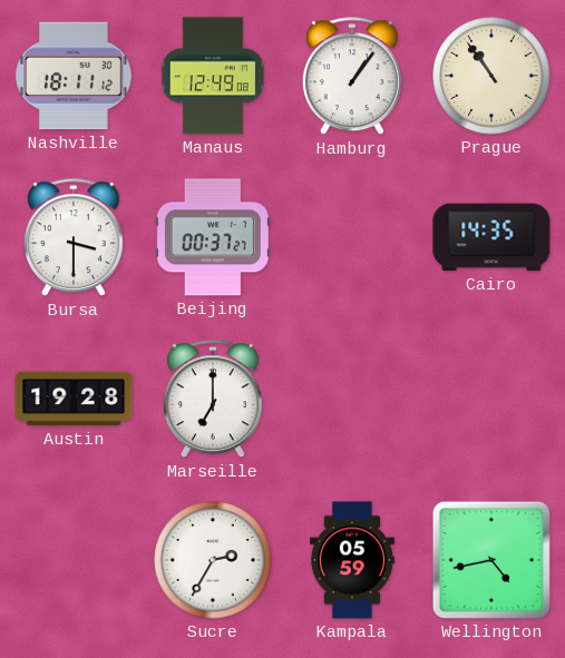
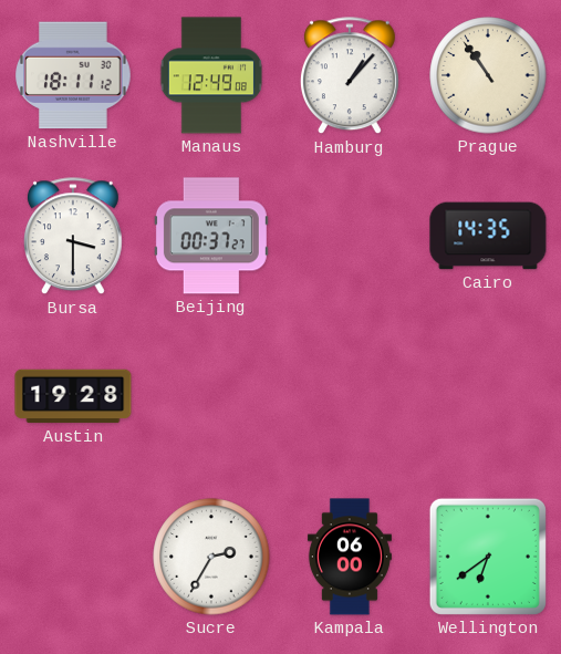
Hamburg: 1:06 -> 1:07 (350, 76)
Marseille: 7:00 -> none (213, 400)
Kampala: 05:59 -> 06:00 (350, 557)
Wellington: 4:43 -> 6:39 (488, 557)
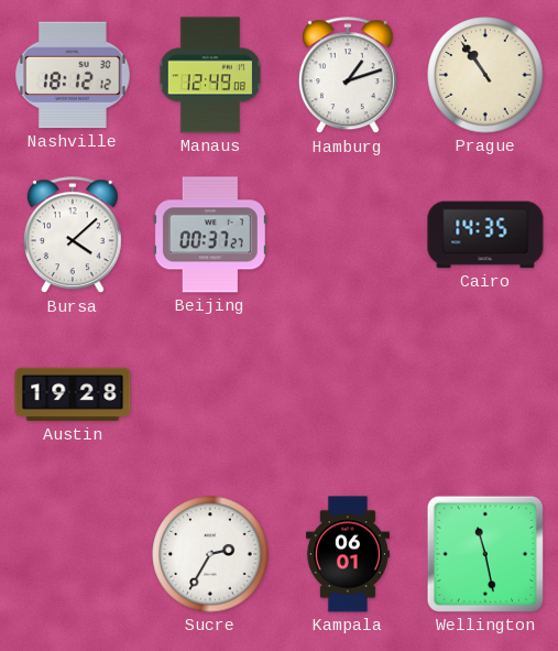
Nashville: 18:11 -> 18:12 (73, 75)
Hamburg: 1:07 -> 1:12 (348, 76)
Bursa: 3:30 -> 4:08 (73, 236)
Kampala: 06:00 -> 06:01 (348, 554)
Wellington: 6:39 -> 11:28 (485, 554)
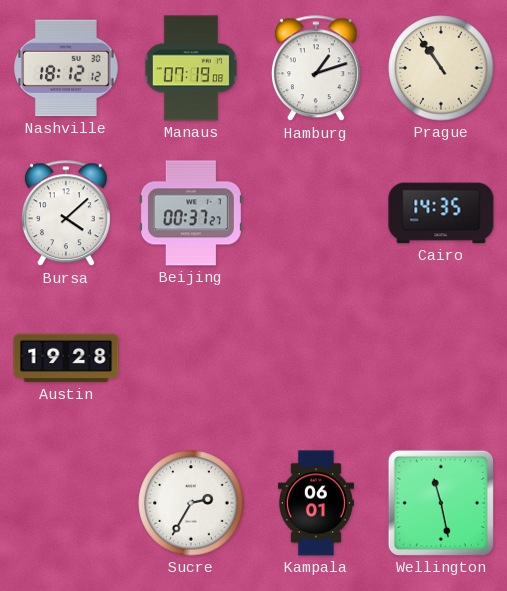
Manaus: 12:49 -> 07:19 (190, 68)
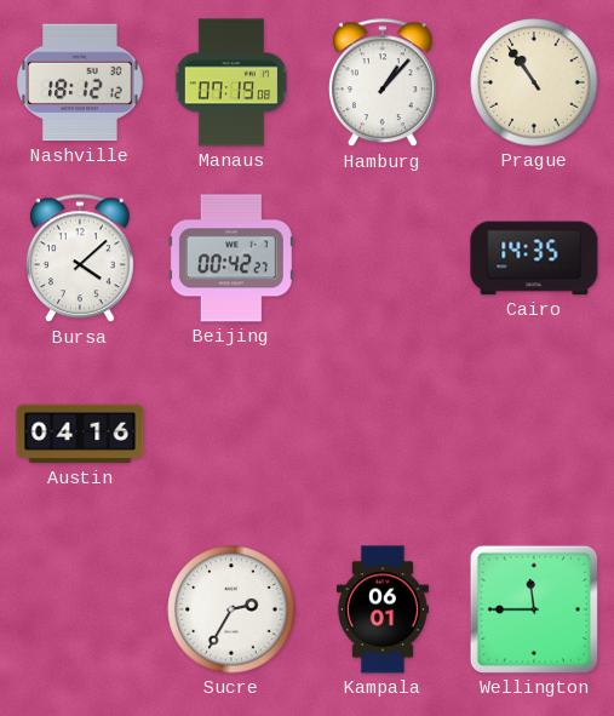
Hamburg: 1:12 -> 1:07 (383, 84)
Beijing: 00:37 -> 00:42 (231, 258)
Austin: 19:28 -> 04:16 (80, 434)
Wellington: 11:28 -> 11:45 (534, 609)
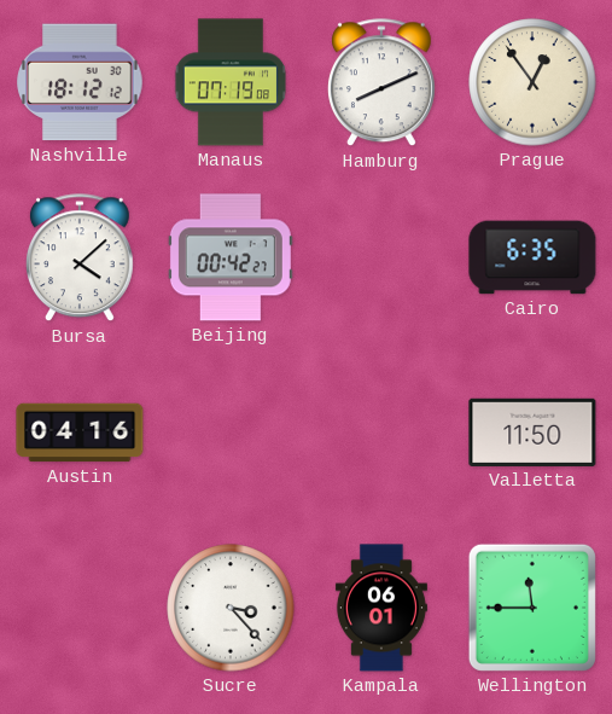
Hamburg: 1:07 -> 8:11 (381, 83)
Prague: 10:54 -> 12:54 (532, 82)
Cairo: 14:35 -> 6:35 (532, 257)
Valletta: none -> 11:50 (532, 433)
Sucre: 2:35 -> 3:23 (231, 608)
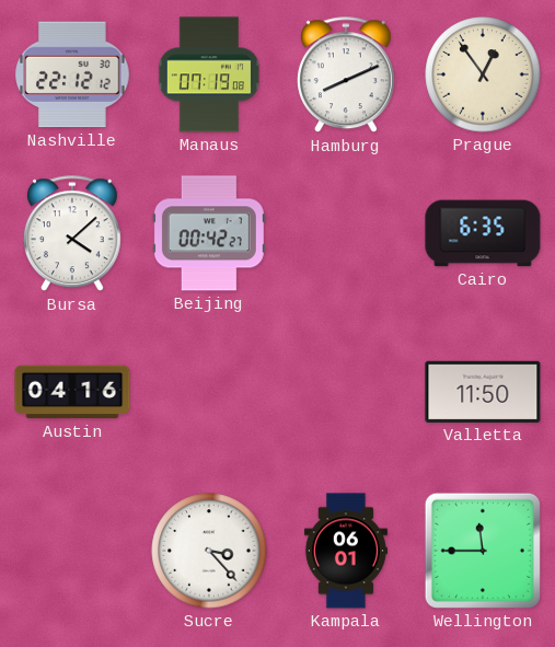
Nashville: 18:12 -> 22:12 (72, 74)
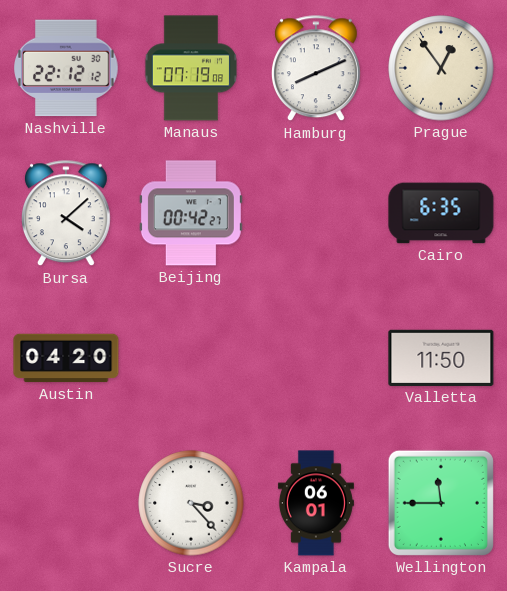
Austin: 04:16 -> 04:20 (66, 358)
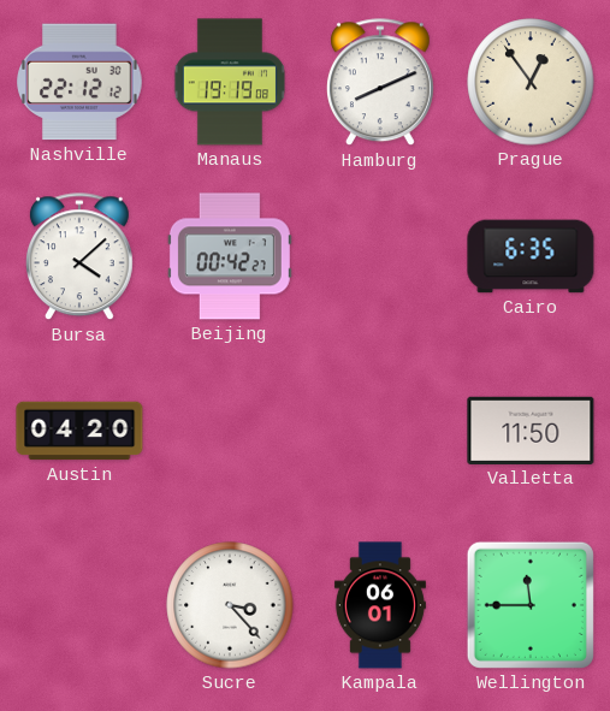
Manaus: 07:19 -> 19:19 (229, 82)
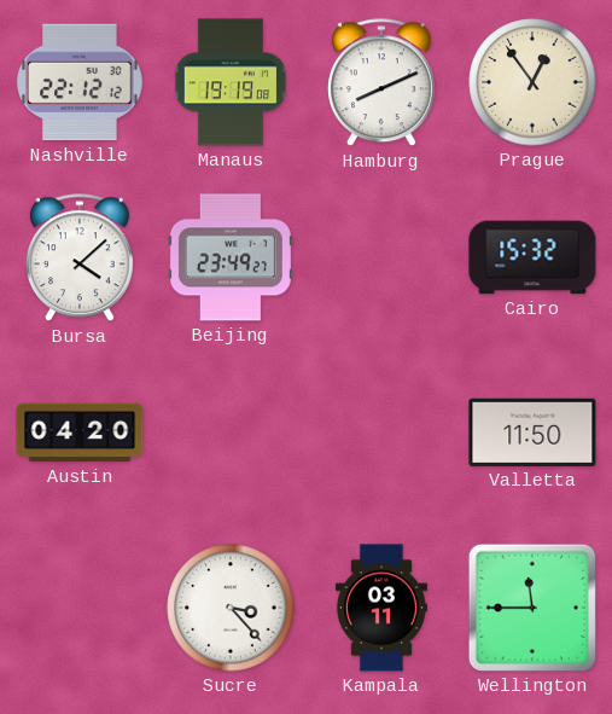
Beijing: 00:42 -> 23:49 (231, 257)
Cairo: 6:35 -> 15:32 (532, 257)
Kampala: 06:01 -> 03:11 (381, 608)
